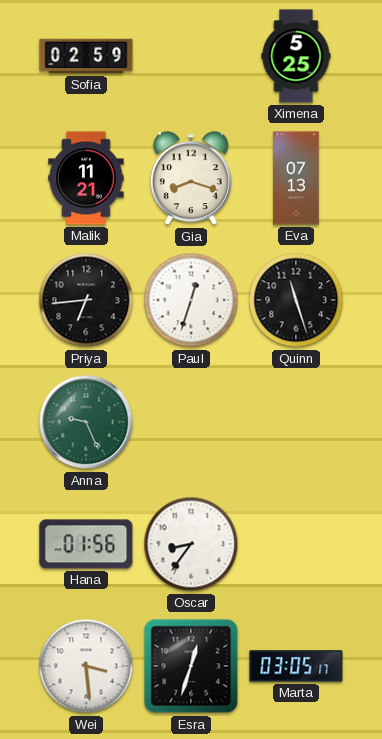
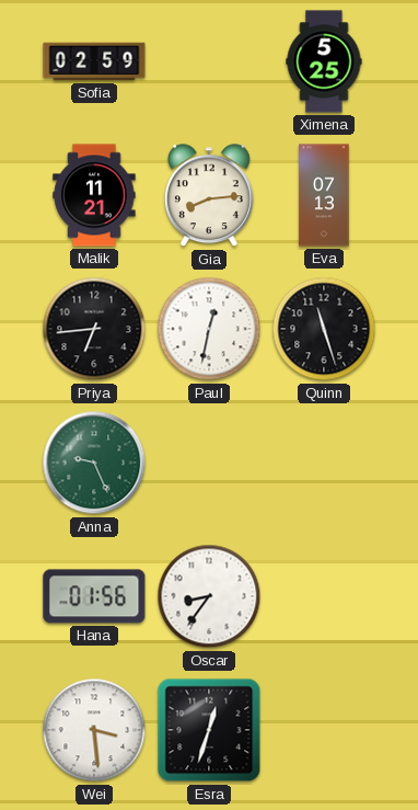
Gia: 8:18 -> 8:14 (209, 196)
Paul: 12:33 -> 12:32 (209, 329)
Marta: 03:05 -> none (296, 666)
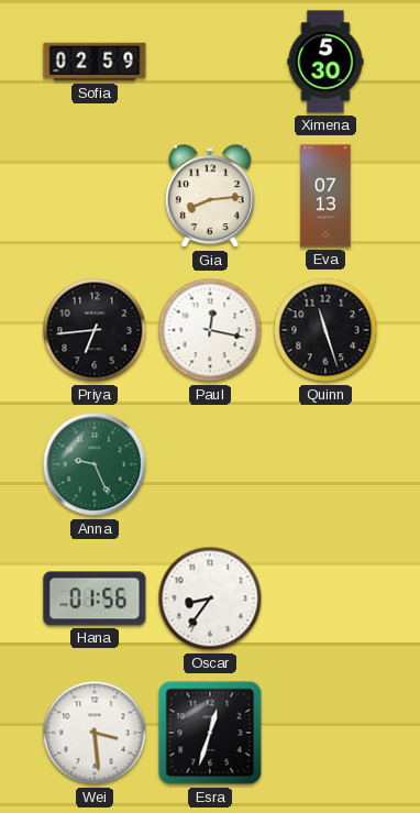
Ximena: 5:25 -> 5:30 (325, 62)
Malik: 11:21 -> none (94, 195)
Paul: 12:32 -> 12:17 (210, 330)
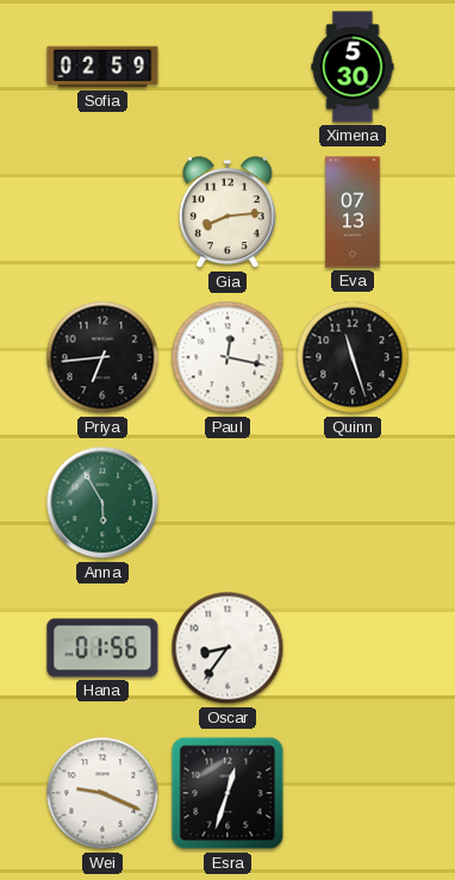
Anna: 9:26 -> 5:55 (102, 503)
Wei: 3:29 -> 9:19 (102, 793)
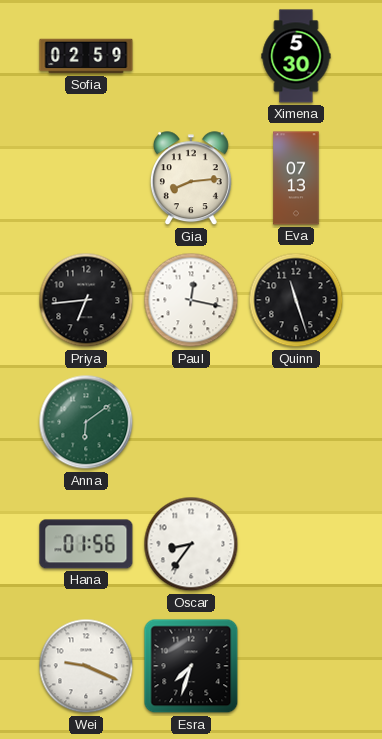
Anna: 5:55 -> 6:09 (86, 422)
Esra: 12:33 -> 7:33 (191, 666)
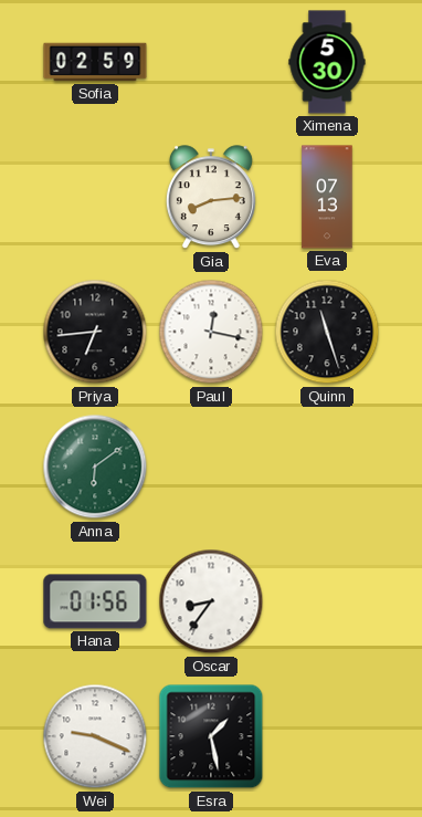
Esra: 7:33 -> 1:28 (211, 736)
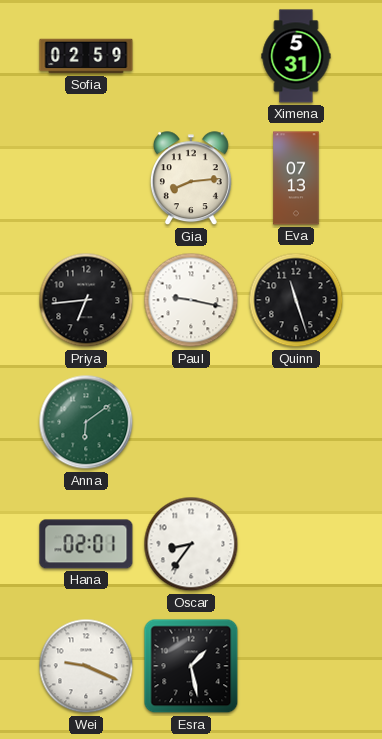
Ximena: 5:30 -> 5:31 (296, 56)
Paul: 12:17 -> 9:17 (191, 300)
Hana: 01:56 -> 02:01 (86, 544)
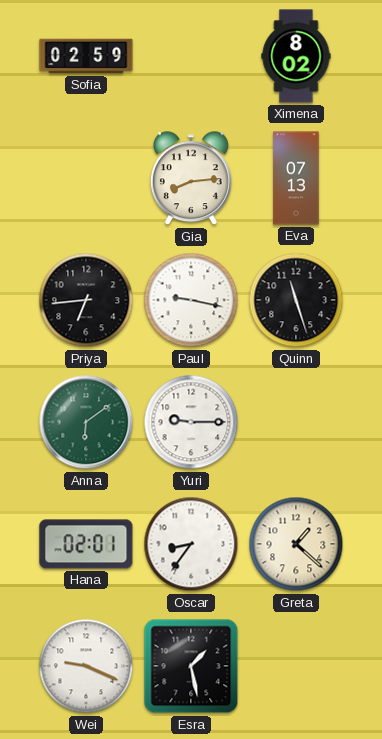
Ximena: 5:31 -> 8:02 (296, 56)
Yuri: none -> 9:15 (191, 422)
Greta: none -> 1:22 (296, 544)
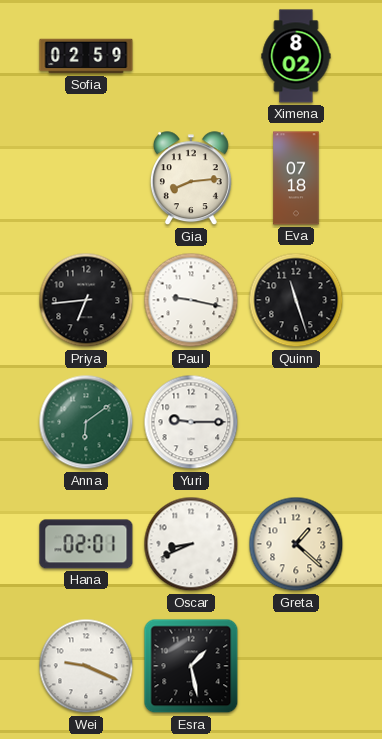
Eva: 07:13 -> 07:18 (296, 178)
Oscar: 8:36 -> 8:41 (191, 544)
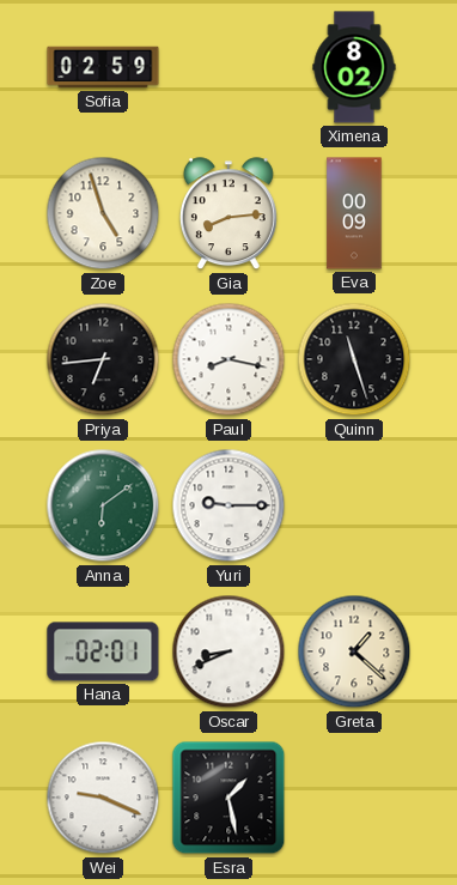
Zoe: none -> 4:57 (103, 213)
Eva: 07:18 -> 00:09 (354, 213)
Paul: 9:17 -> 8:17 (228, 359)
